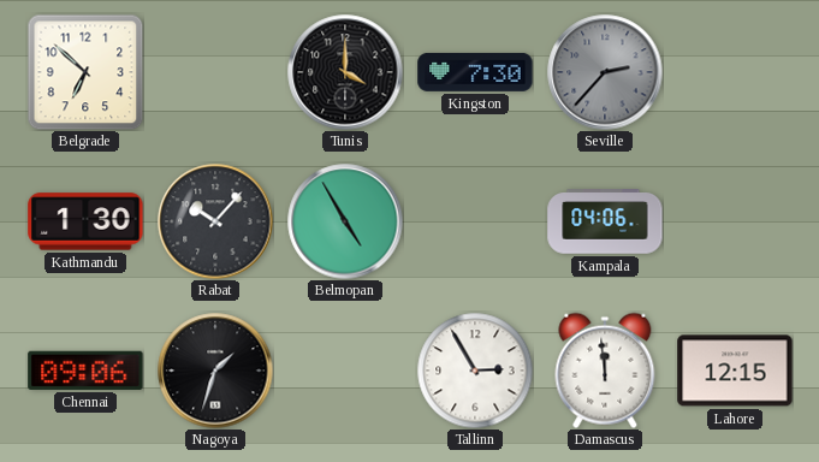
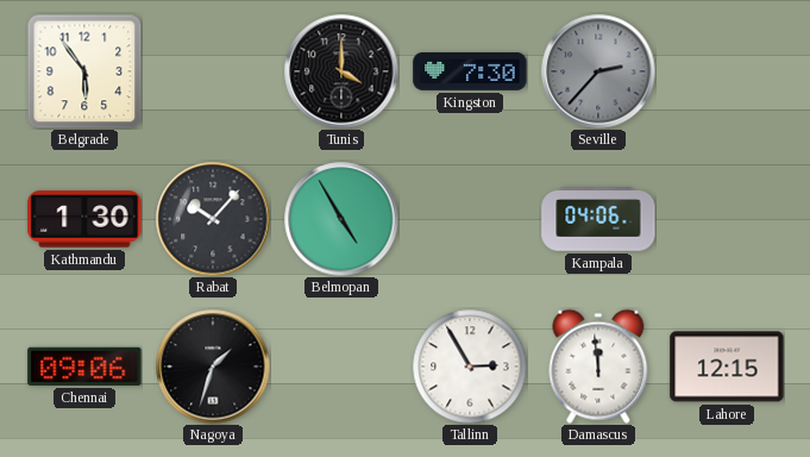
Belgrade: 6:52 -> 5:54 (84, 71)
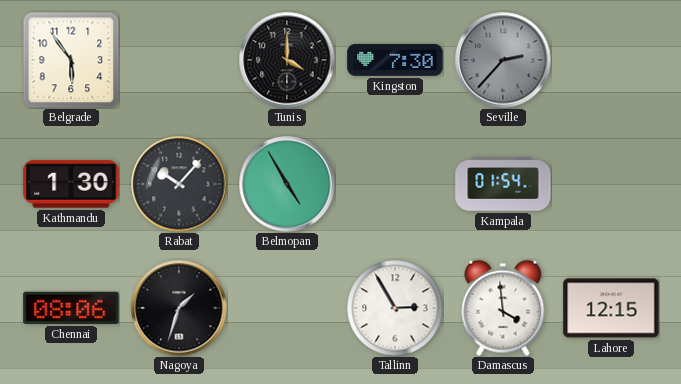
Kampala: 04:06 -> 01:54 (503, 184)
Chennai: 09:06 -> 08:06 (71, 308)
Damascus: 11:59 -> 3:59 (503, 308)
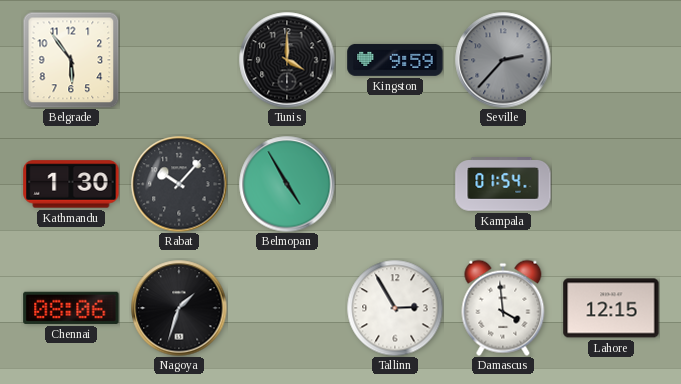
Kingston: 7:30 -> 9:59 (395, 60)
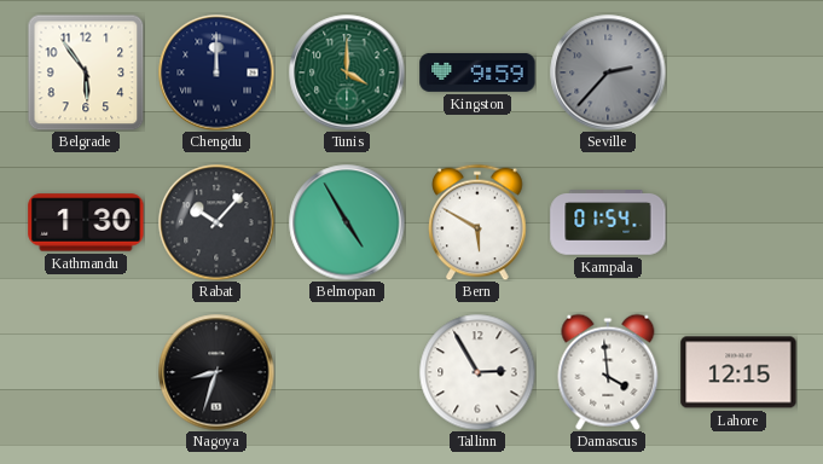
Chengdu: none -> 12:00 (216, 72)
Tunis dial: black -> green (347, 72)
Bern: none -> 5:50 (477, 222)
Chennai: 08:06 -> none (71, 308)
Nagoya: 1:33 -> 8:33 (216, 372)
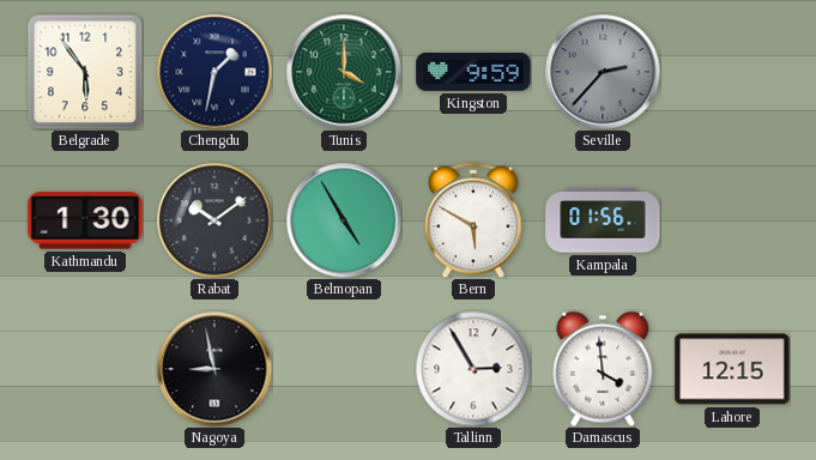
Chengdu: 12:00 -> 1:32 (214, 72)
Rabat: 10:07 -> 10:09 (214, 220)
Kampala: 01:54 -> 01:56 (603, 220)
Nagoya: 8:33 -> 8:58 (214, 369)
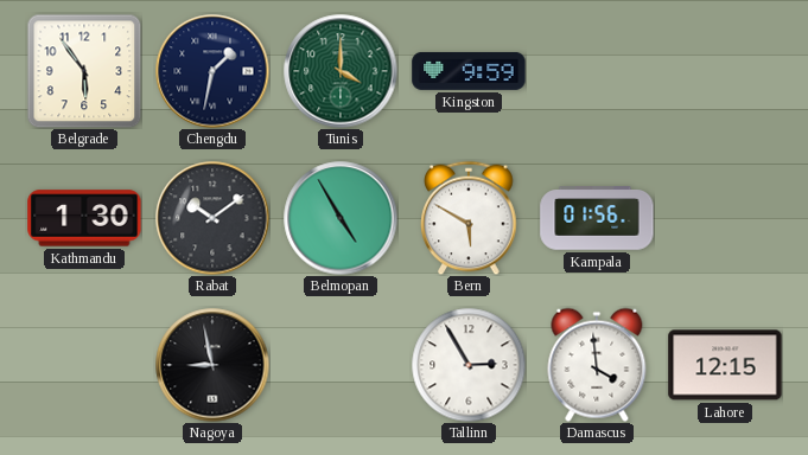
Seville: 2:37 -> none (603, 72)
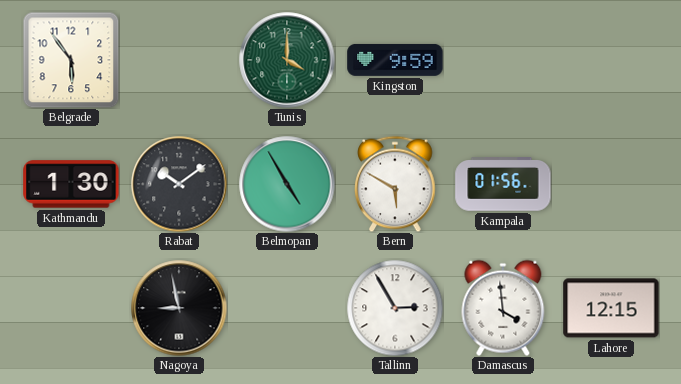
Chengdu: 1:32 -> none (212, 71)
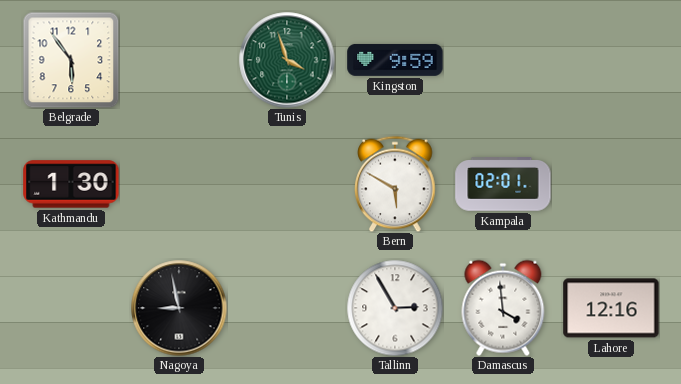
Tunis: 4:00 -> 3:57 (287, 60)
Rabat: 10:09 -> none (179, 184)
Belmopan: 4:55 -> none (287, 184)
Kampala: 01:56 -> 02:01 (503, 184)
Lahore: 12:15 -> 12:16 (611, 308)
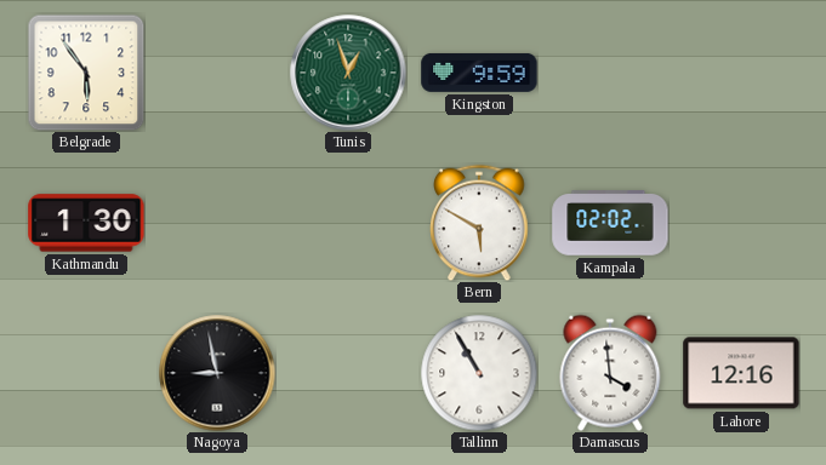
Tunis: 3:57 -> 12:57 (348, 73)
Kampala: 02:01 -> 02:02 (610, 223)
Tallinn: 2:55 -> 10:55 (479, 373)
